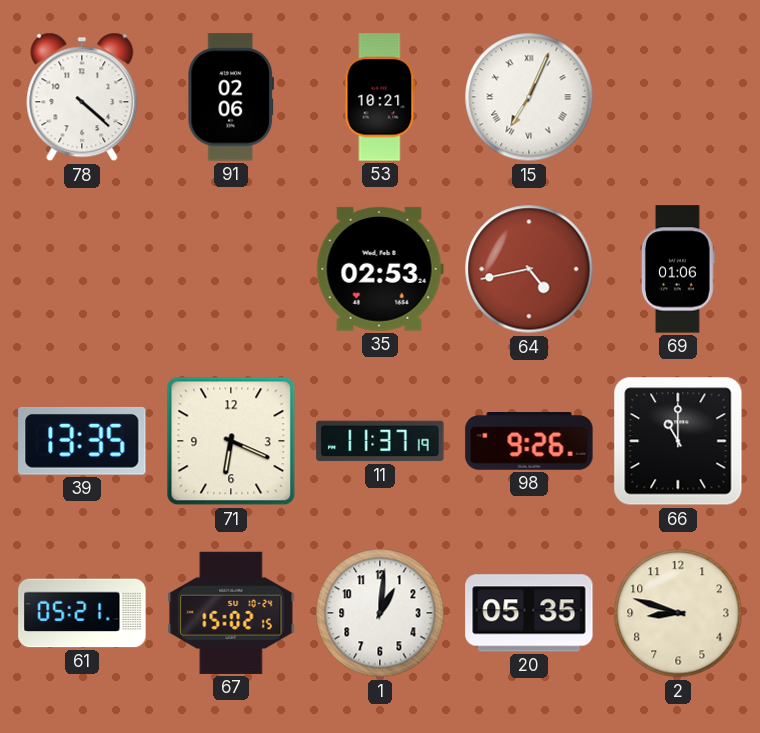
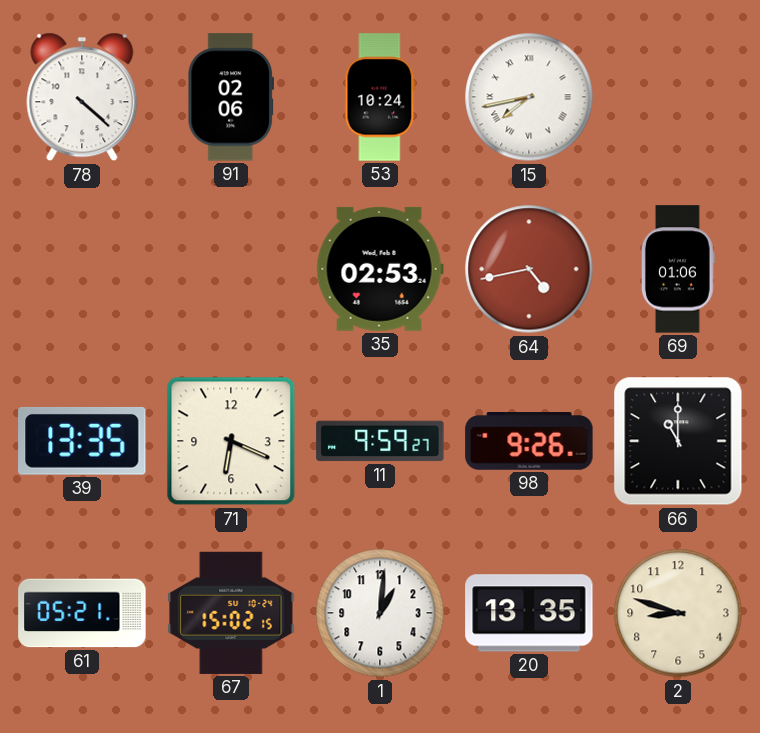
53: 10:21 -> 10:24 (380, 97)
15: 7:04 -> 7:43 (529, 97)
11: 11:37 -> 9:59 (380, 441)
20: 05:35 -> 13:35 (529, 613)
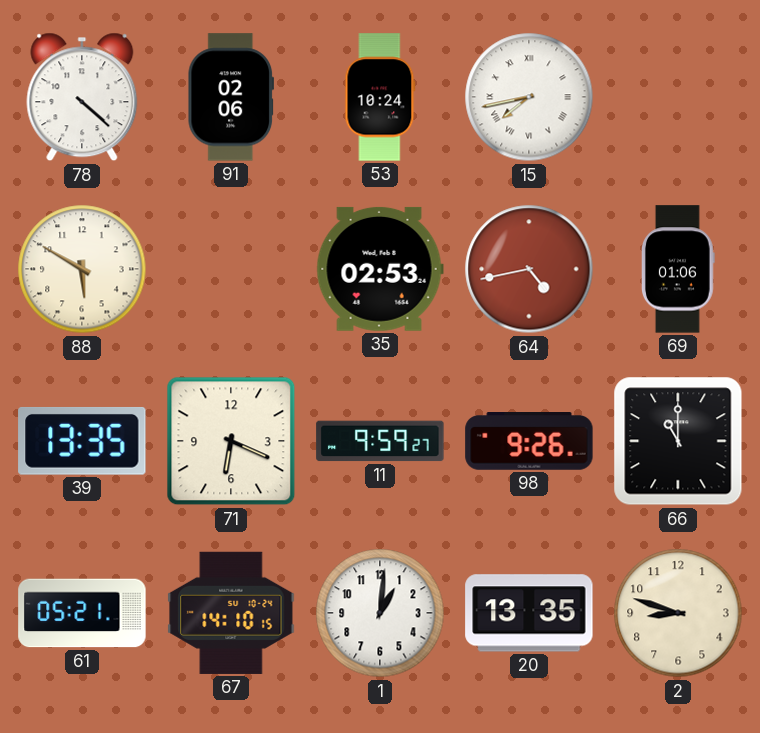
88: none -> 5:50 (82, 269)
67: 15:02 -> 14:10 (231, 613)
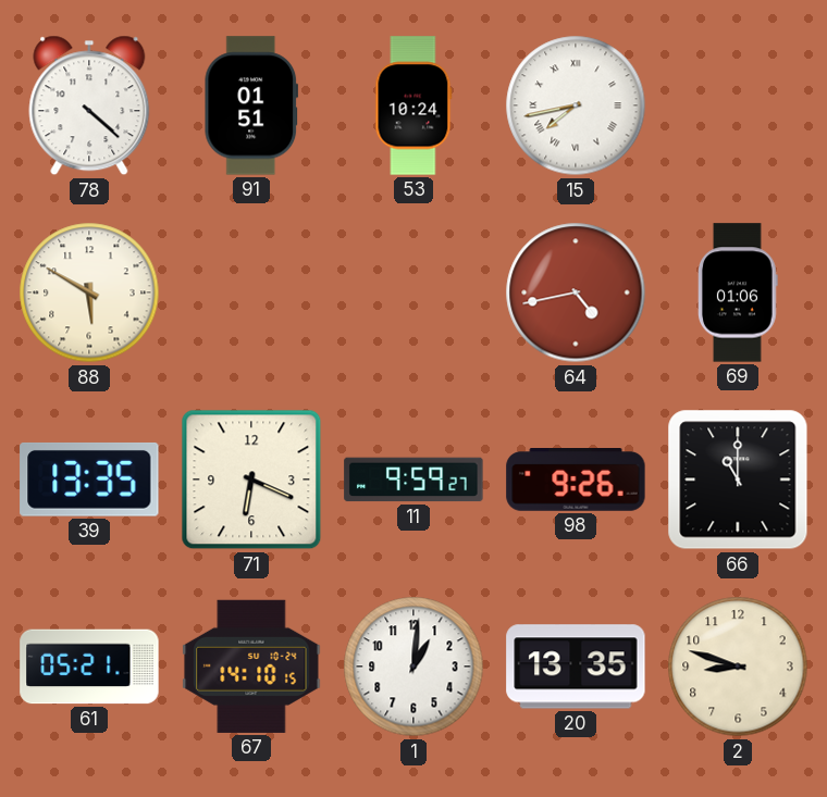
91: 02:06 -> 01:51 (250, 105)
35: 02:53 -> none (380, 269)
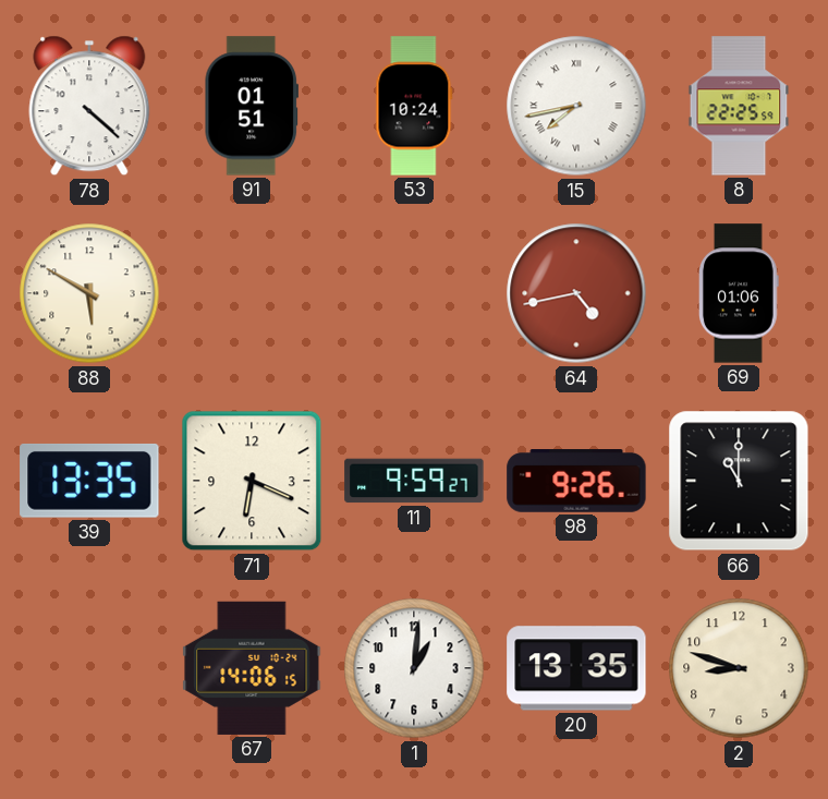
8: none -> 22:25 (739, 106)
61: 05:21 -> none (89, 667)
67: 14:10 -> 14:06 (252, 668)
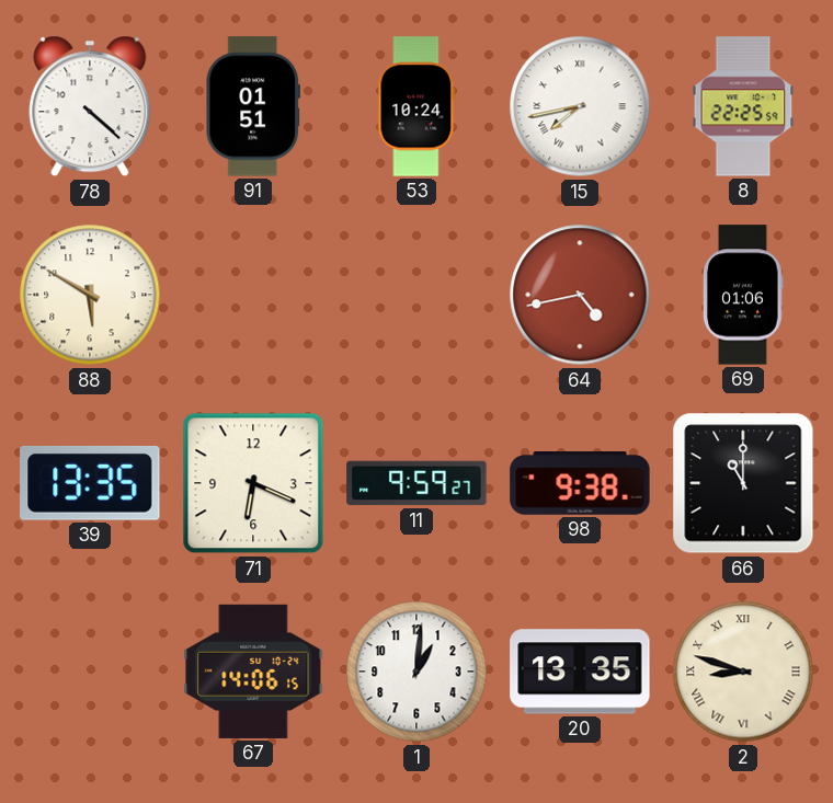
98: 9:26 -> 9:38 (580, 484)
2 numerals: Arabic -> Roman (743, 672)
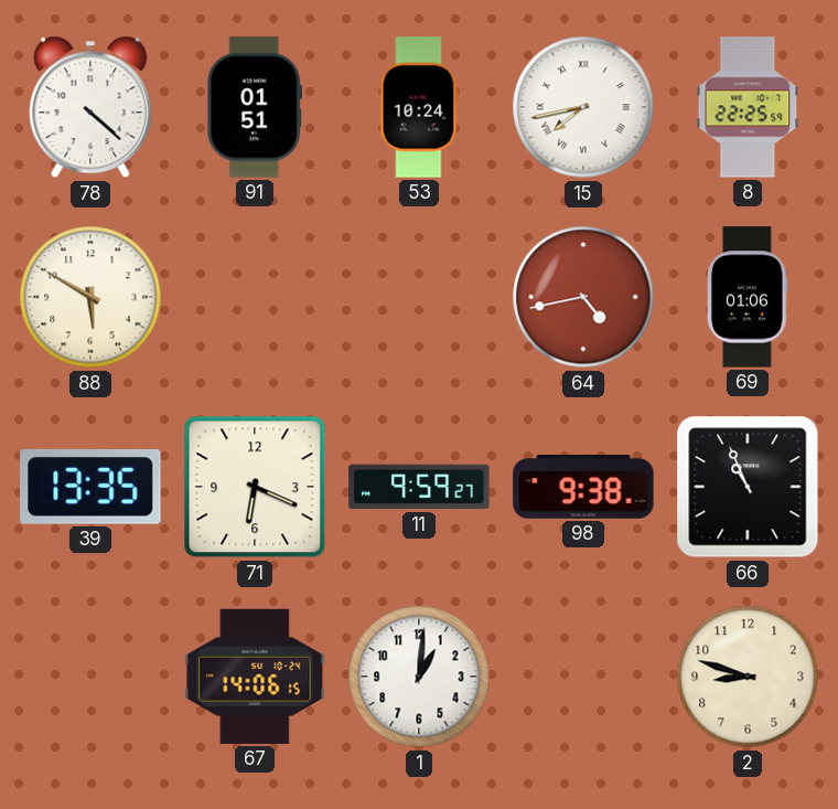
66: 11:00 -> 10:56 (748, 487)
20: 13:35 -> none (580, 672)
2 numerals: Roman -> Arabic (748, 677)
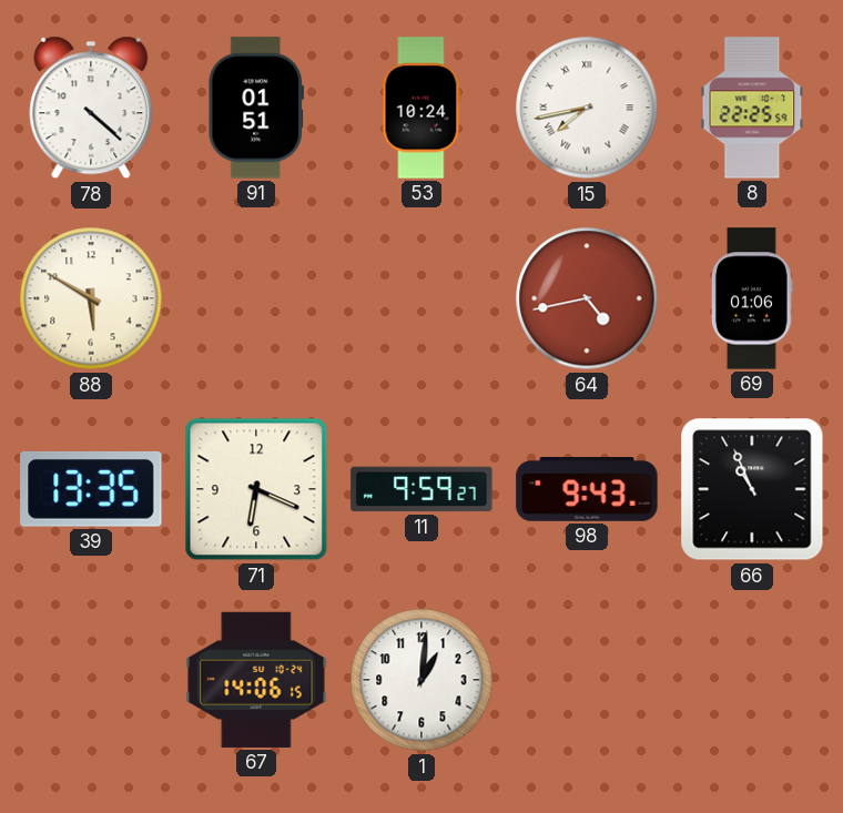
98: 9:38 -> 9:43 (587, 490)
2: 8:48 -> none (748, 677)
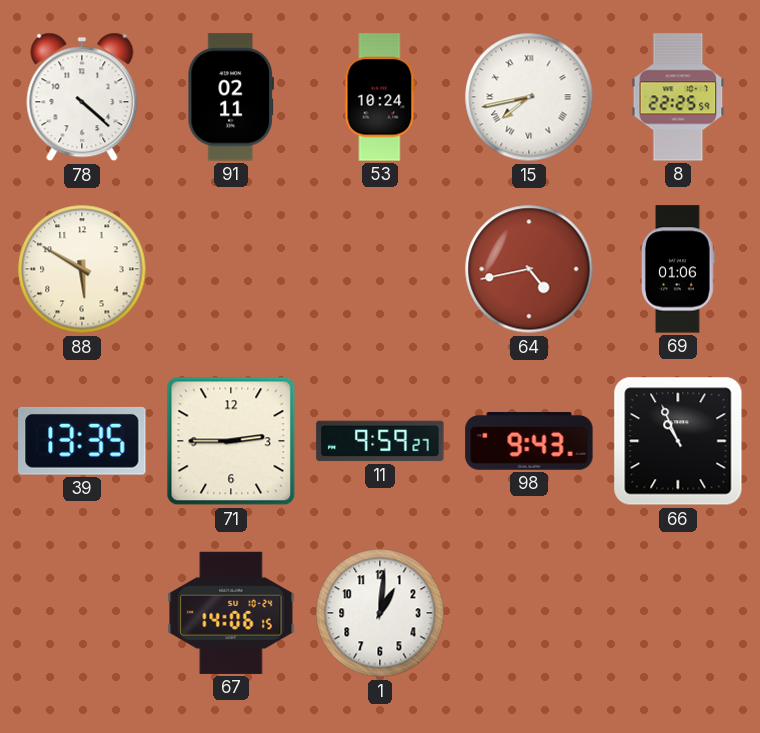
91: 01:51 -> 02:11 (230, 97)
71: 6:19 -> 2:45 (231, 441)
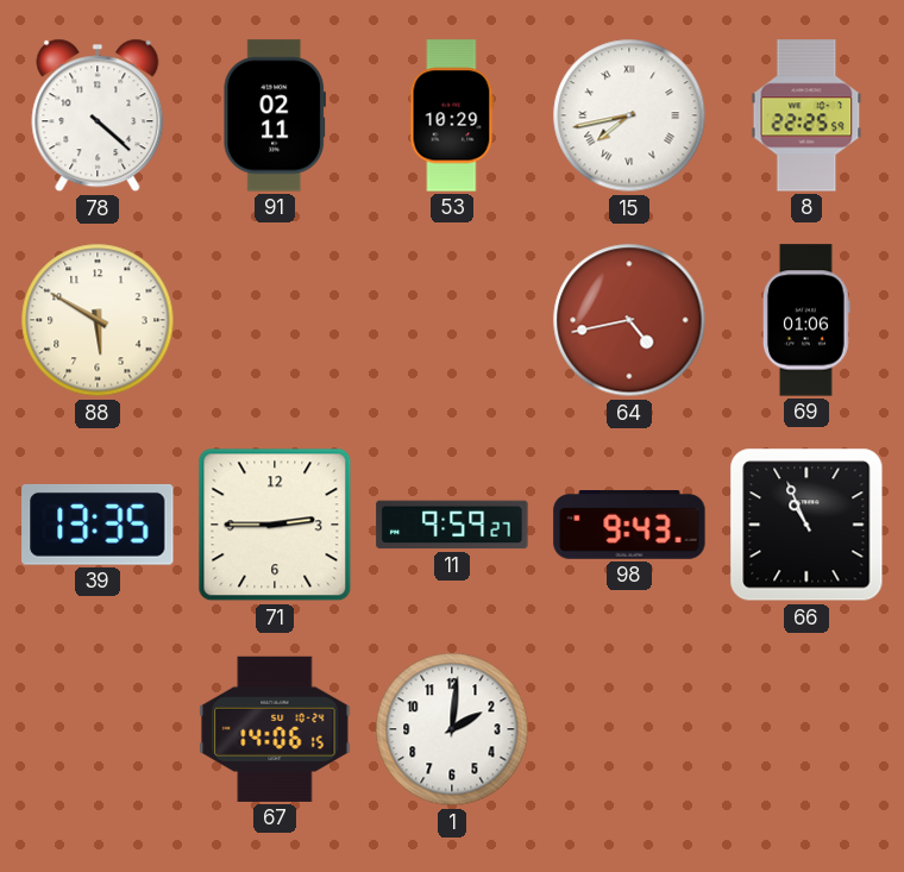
53: 10:24 -> 10:29 (452, 115)
1: 1:01 -> 2:01 (452, 729)
